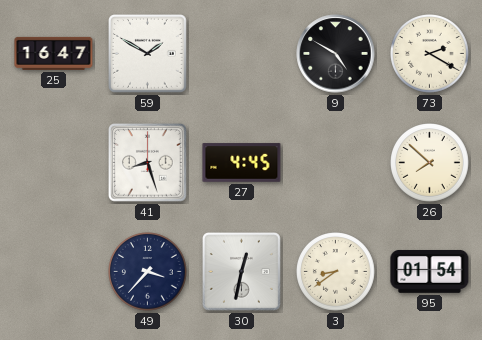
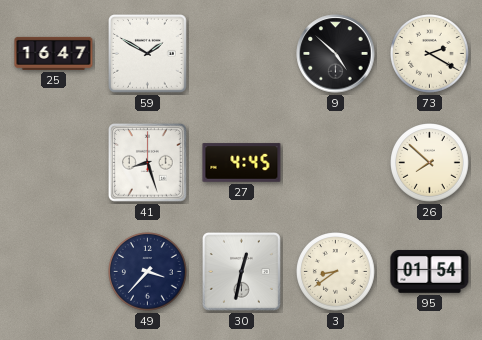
9: 4:50 -> 4:52 (336, 54)
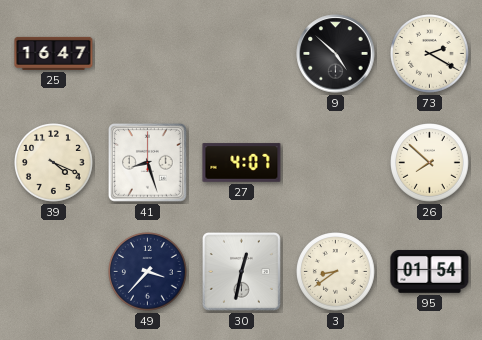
59: 1:50 -> none (148, 54)
39: none -> 4:19 (54, 163)
27: 4:45 -> 4:07 (242, 163)
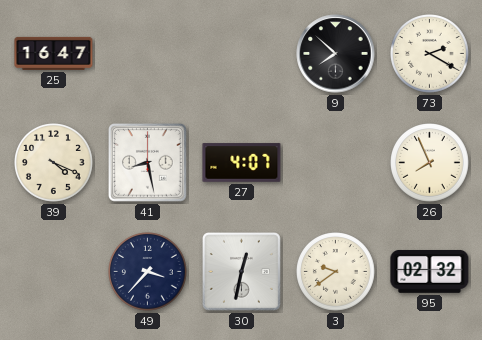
9: 4:52 -> 7:52 (336, 54)
41: 8:27 -> 8:28 (148, 163)
26: 7:52 -> 7:56 (430, 163)
3: 8:39 -> 9:39 (336, 272)
95: 01:54 -> 02:32 (430, 271)
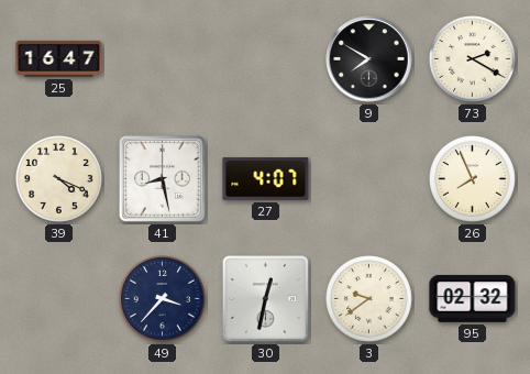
9: 7:52 -> 7:50 (369, 59)
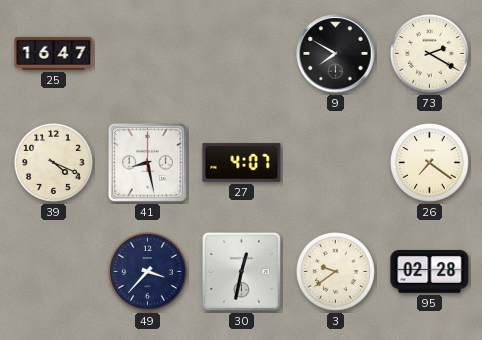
26: 7:56 -> 7:21 (430, 163)
95: 02:32 -> 02:28 (430, 271)
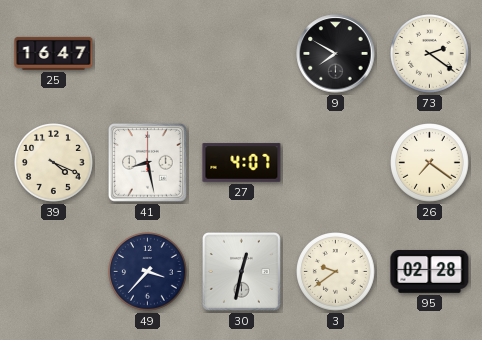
73: 2:20 -> 2:21 (430, 54)
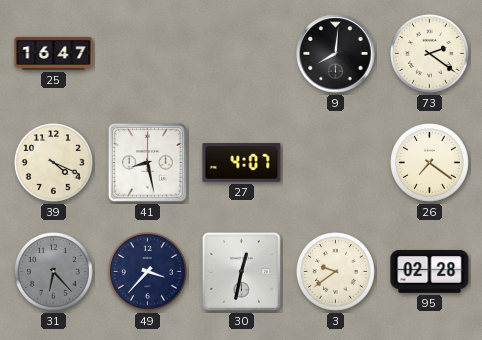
9: 7:50 -> 8:01 (336, 54)
31: none -> 6:23 (54, 272)
